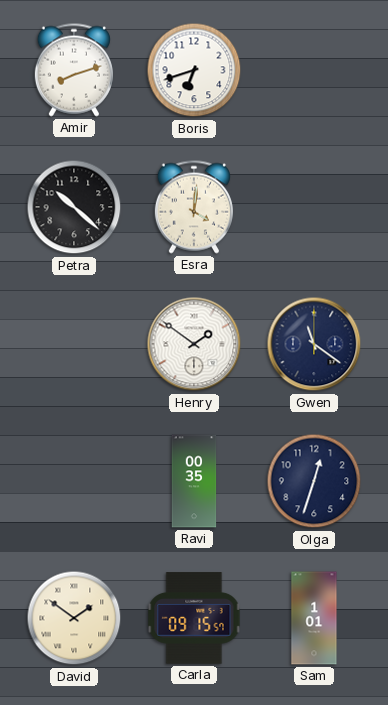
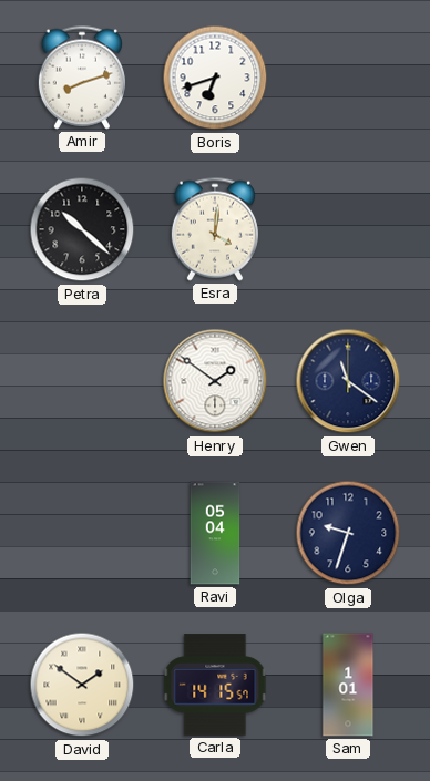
Ravi: 00:35 -> 05:04 (215, 533)
Olga: 12:33 -> 9:33 (348, 533)
Carla: 09:15 -> 14:15 (215, 685)
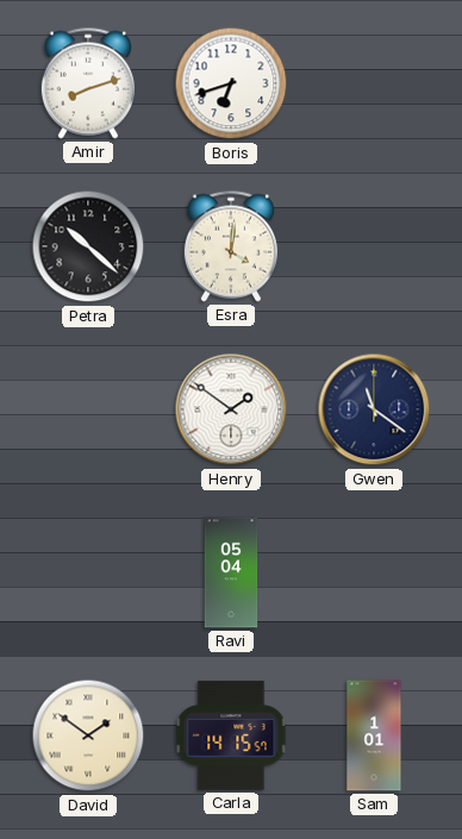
Olga: 9:33 -> none (348, 533)
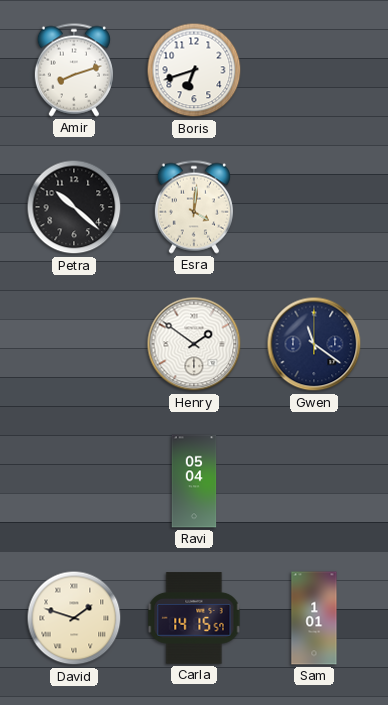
David: 1:51 -> 1:48 (74, 618)
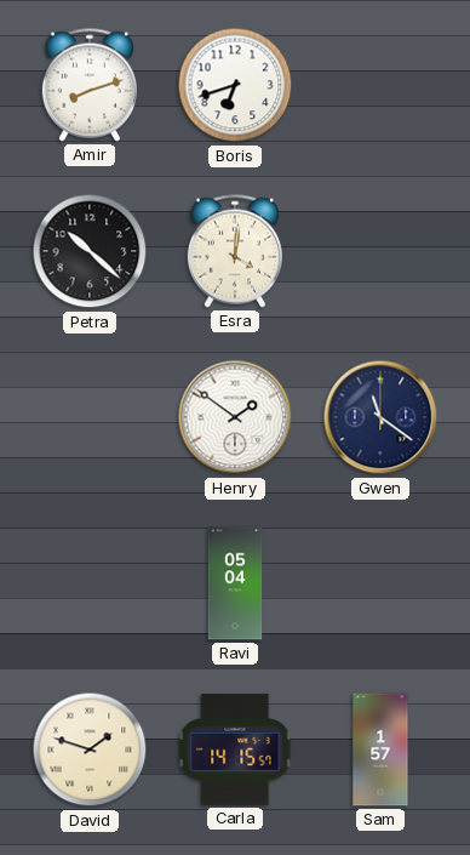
Sam: 1:01 -> 1:57 (380, 749)
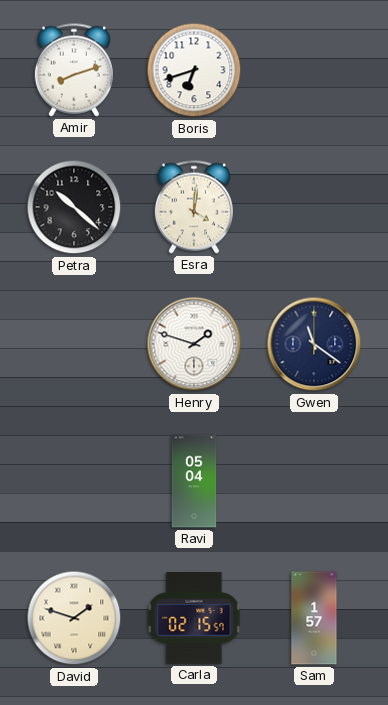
Henry: 1:51 -> 1:48 (194, 344)
Carla: 14:15 -> 02:15 (194, 618)
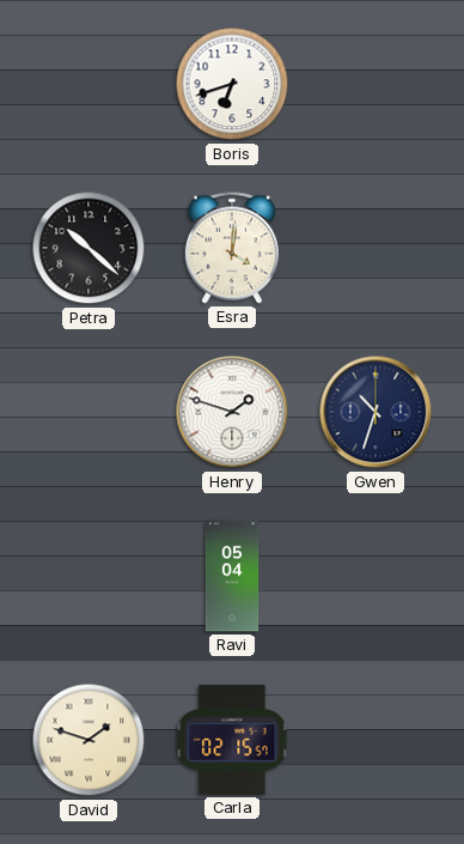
Amir: 8:12 -> none (74, 70)
Gwen: 11:21 -> 10:33 (376, 412)
Sam: 1:57 -> none (314, 618)
